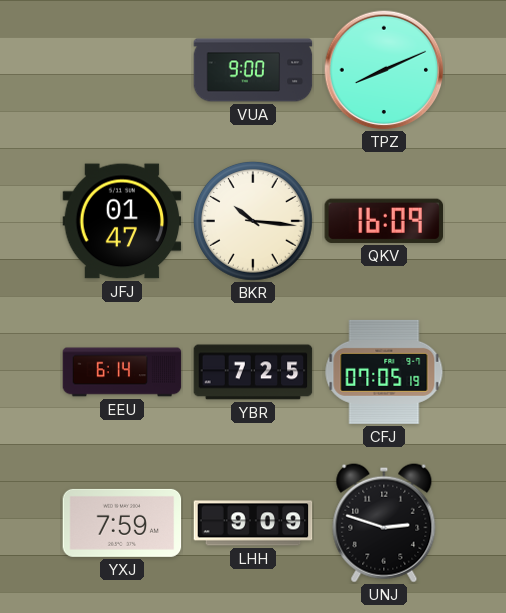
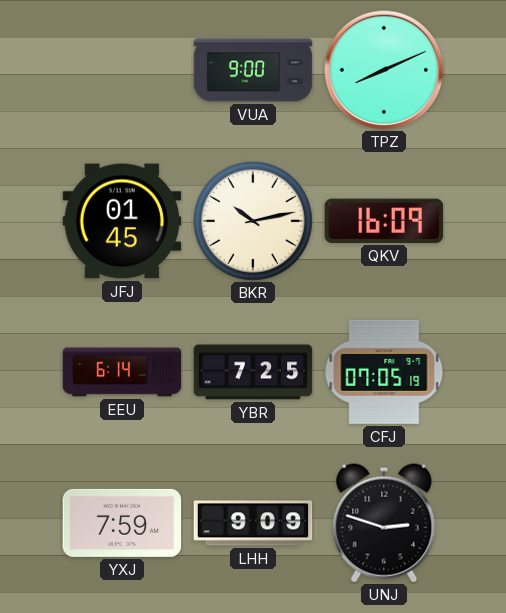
JFJ: 01:47 -> 01:45 (122, 221)
BKR: 10:16 -> 10:13 (253, 221)
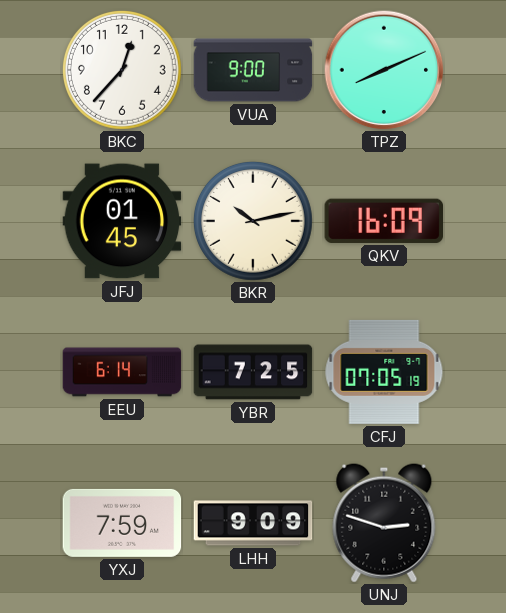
BKC: none -> 12:37 (122, 70)
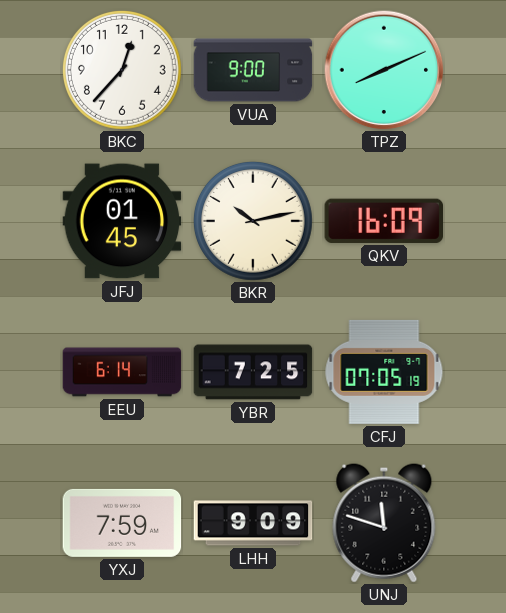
UNJ: 2:48 -> 11:48 (384, 523)
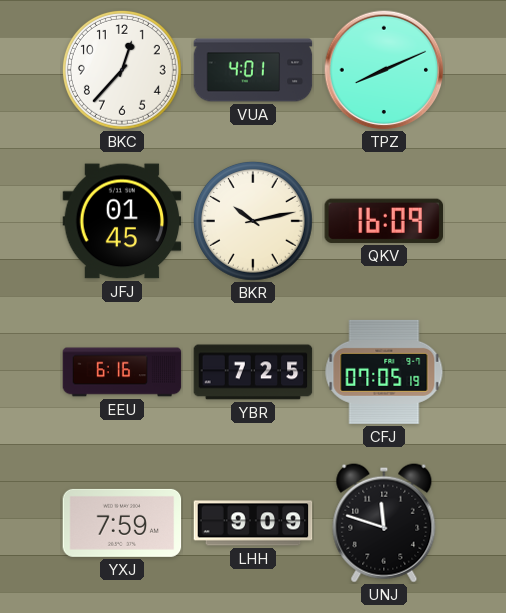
VUA: 9:00 -> 4:01 (253, 70)
EEU: 6:14 -> 6:16 (122, 372)
